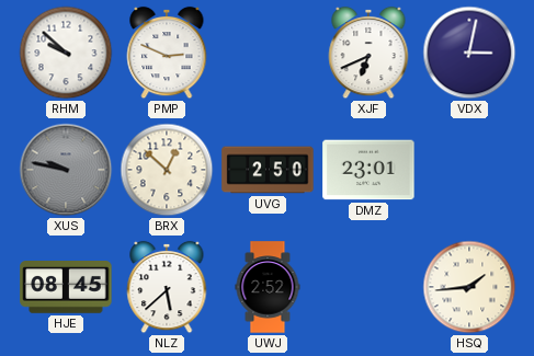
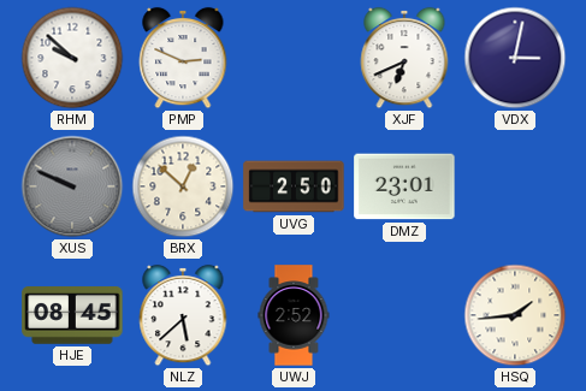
XUS: 9:47 -> 9:49 (72, 186)
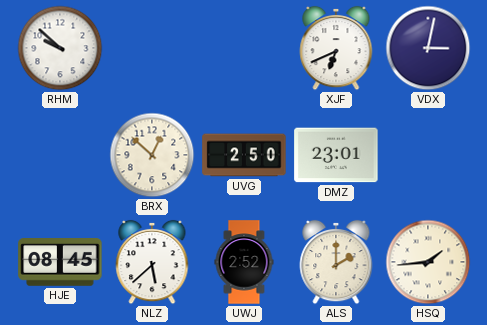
PMP: 2:49 -> none (183, 58)
XUS: 9:49 -> none (72, 186)
ALS: none -> 2:00 (336, 262)
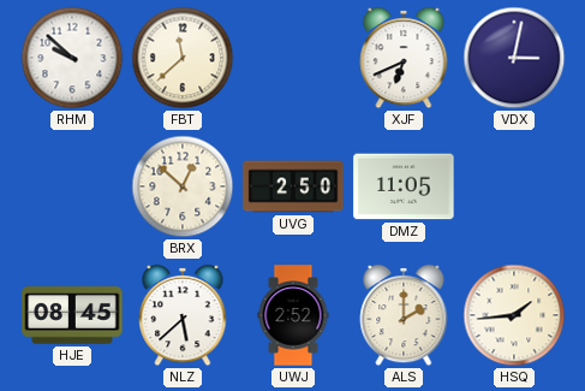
FBT: none -> 11:38 (183, 58)
DMZ: 23:01 -> 11:05 (404, 186)
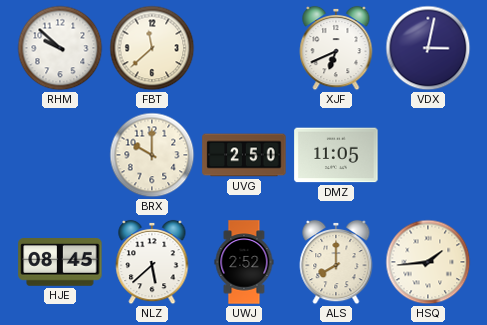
BRX: 12:52 -> 10:00 (152, 155)
ALS: 2:00 -> 8:00 (336, 262)
